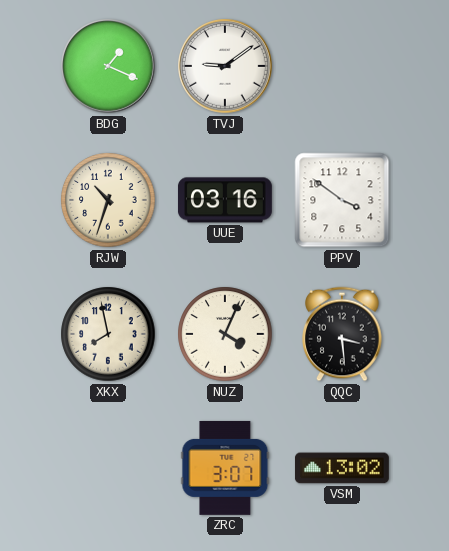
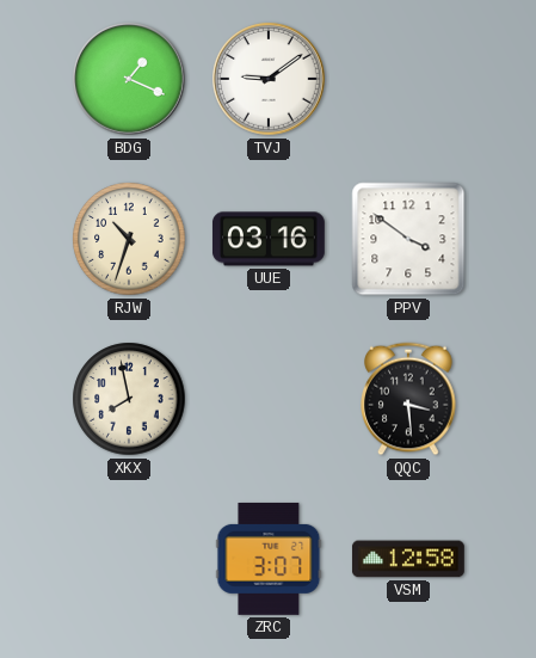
NUZ: 4:04 -> none (225, 334)
VSM: 13:02 -> 12:58 (408, 559)
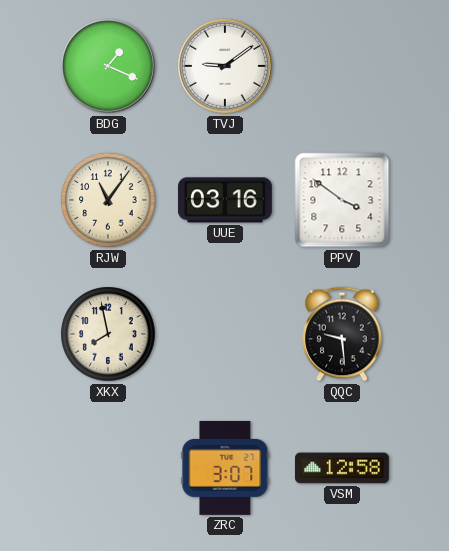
RJW: 10:33 -> 11:06 (108, 200)
QQC: 3:29 -> 9:29 (342, 334)
